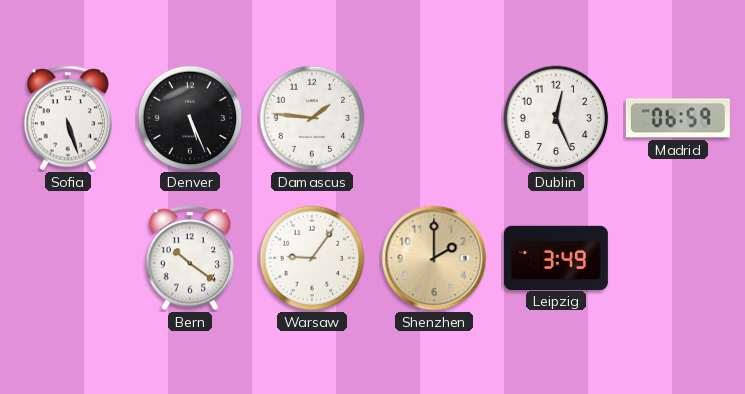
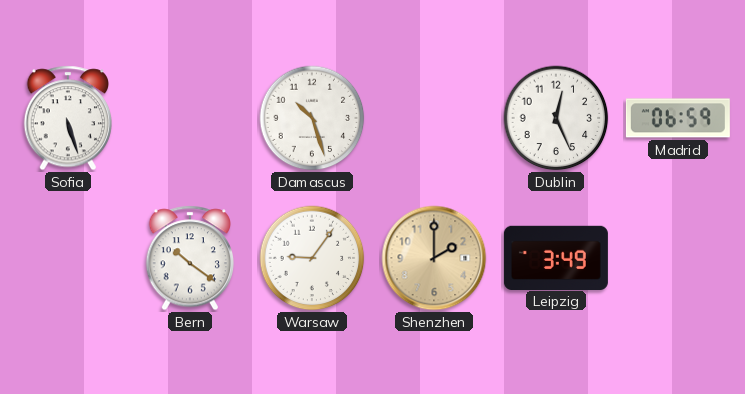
Denver: 5:26 -> none (190, 118)
Damascus: 1:46 -> 10:27 (312, 118)
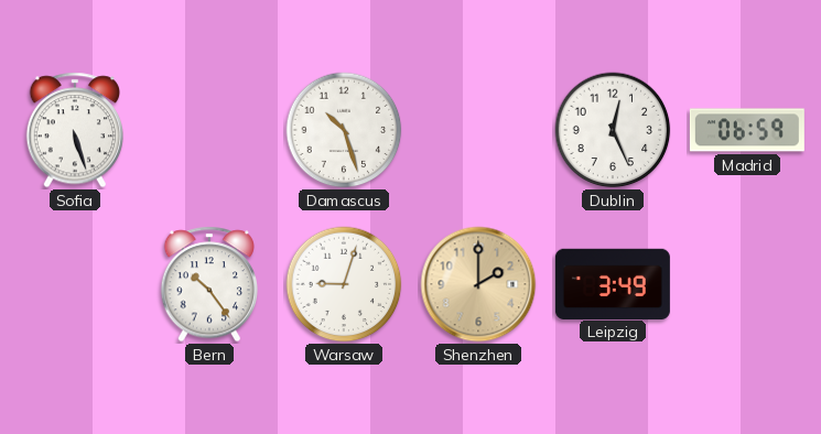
Bern: 10:21 -> 10:24 (208, 284)
Warsaw: 9:06 -> 9:03 (344, 284)
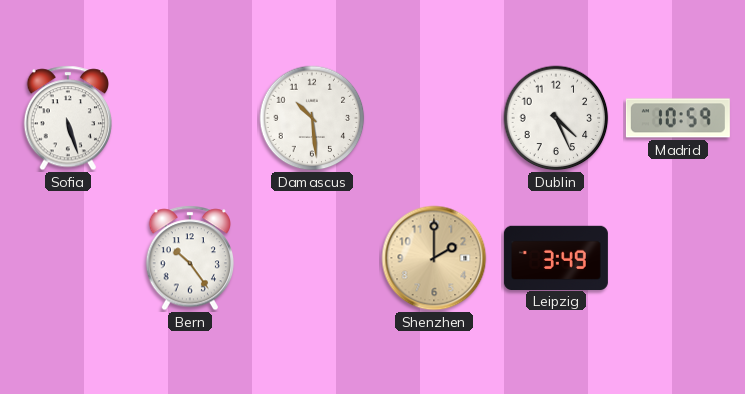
Damascus: 10:27 -> 10:29 (312, 118)
Dublin: 12:26 -> 4:26 (556, 118)
Madrid: 06:59 -> 10:59 (678, 118)
Warsaw: 9:03 -> none (344, 284)
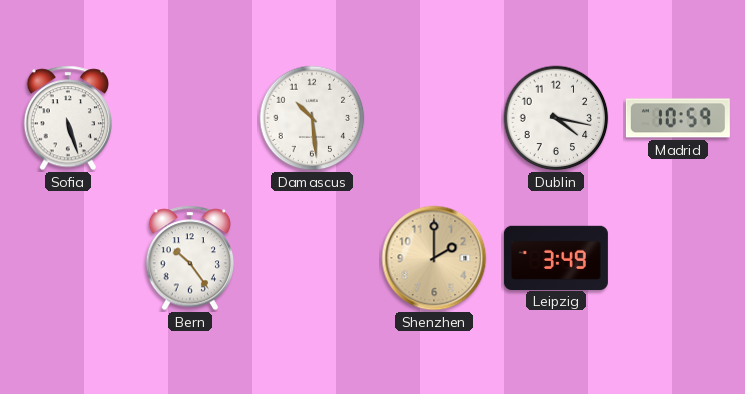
Dublin: 4:26 -> 4:17 (556, 118)
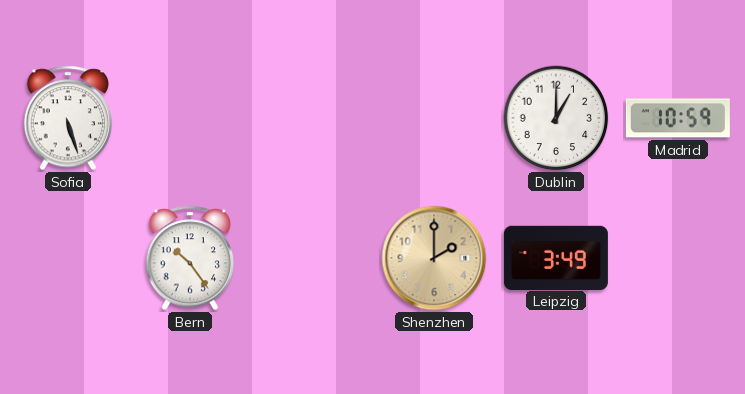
Damascus: 10:29 -> none (312, 118)
Dublin: 4:17 -> 1:00 (556, 118)
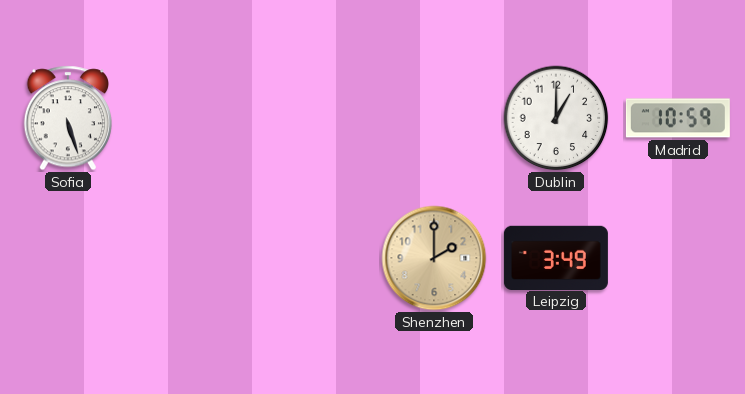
Bern: 10:24 -> none (189, 258)
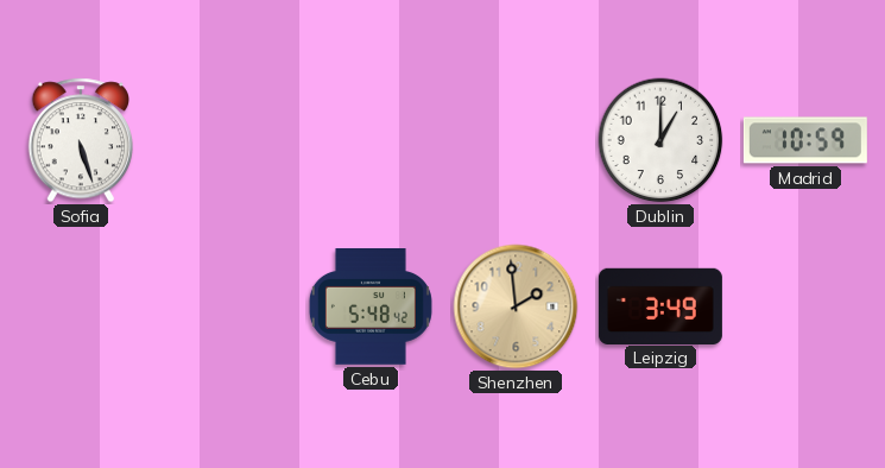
Cebu: none -> 5:48 (371, 308)
Shenzhen: 2:00 -> 1:59 (516, 306)
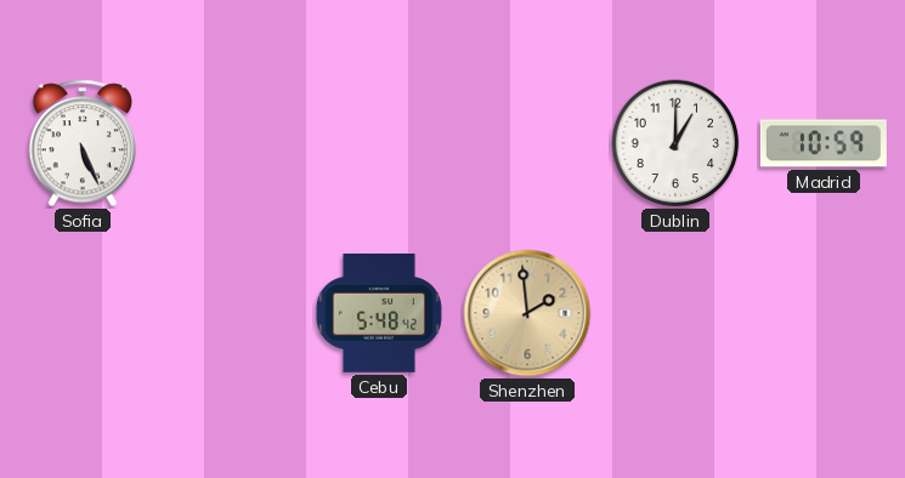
Sofia: 5:27 -> 5:26 (81, 143)
Leipzig: 3:49 -> none (660, 305)
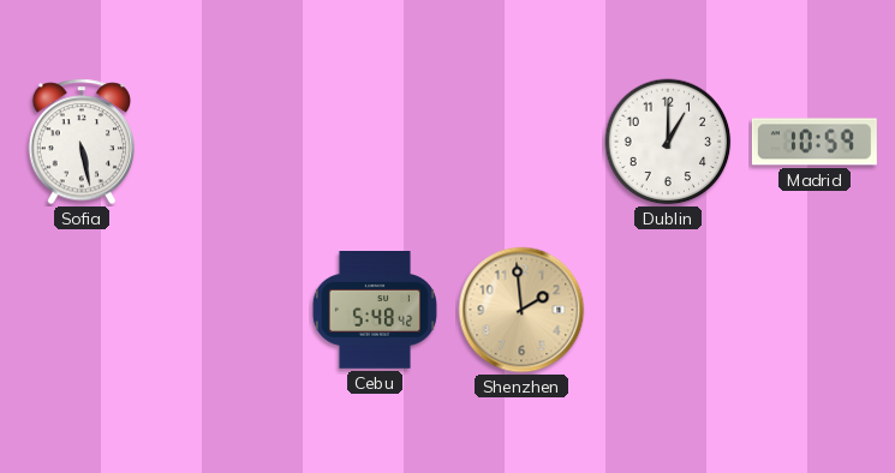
Sofia: 5:26 -> 5:28 (80, 142)
